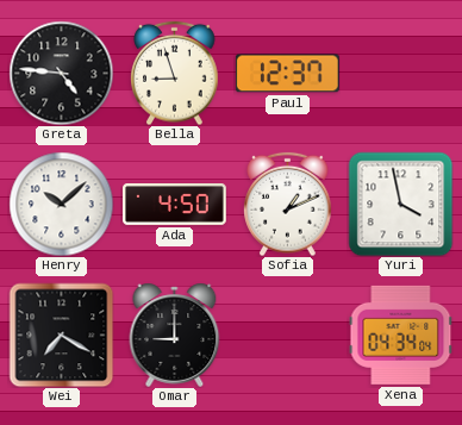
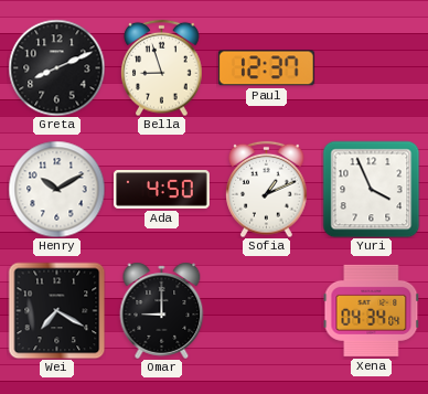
Greta: 4:46 -> 8:11 (56, 67)
Henry: 10:08 -> 10:10 (56, 189)
Yuri: 3:58 -> 3:56 (371, 189)
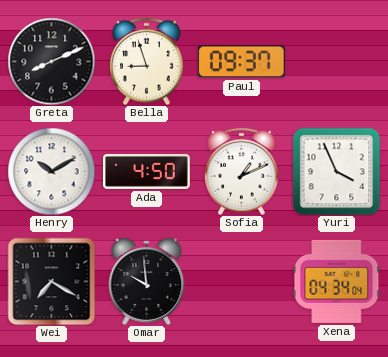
Paul: 12:37 -> 09:37 (241, 62)
Omar: 9:00 -> 9:59 (147, 281)
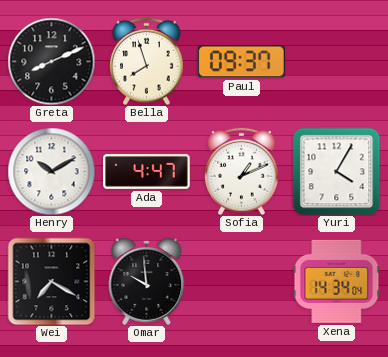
Bella: 8:57 -> 7:57 (147, 61)
Ada: 4:50 -> 4:47 (147, 172)
Yuri: 3:56 -> 4:05 (336, 171)
Xena: 04:34 -> 14:34 (336, 281)
